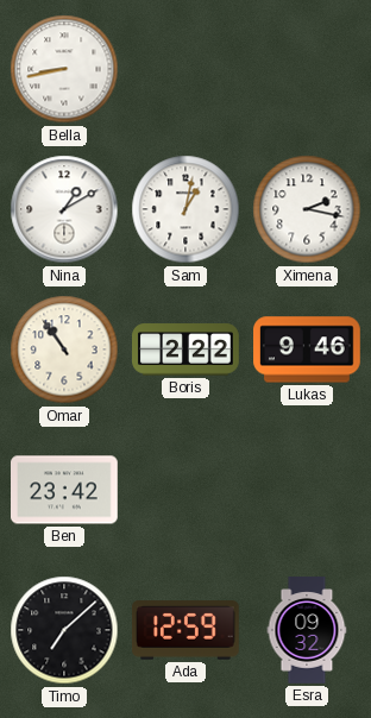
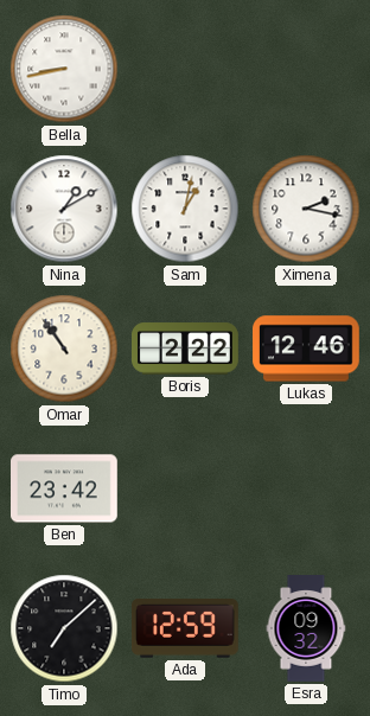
Lukas: 9:46 -> 12:46 (307, 349)
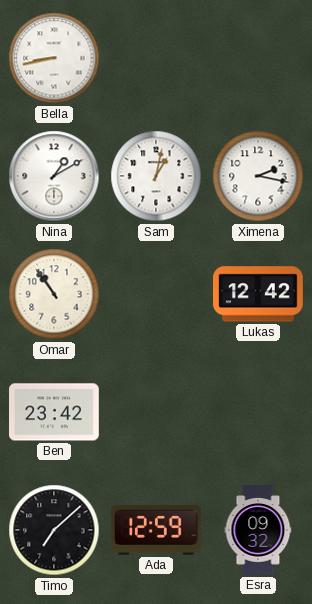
Boris: 2:22 -> none (186, 349)
Lukas: 12:46 -> 12:42 (259, 294)
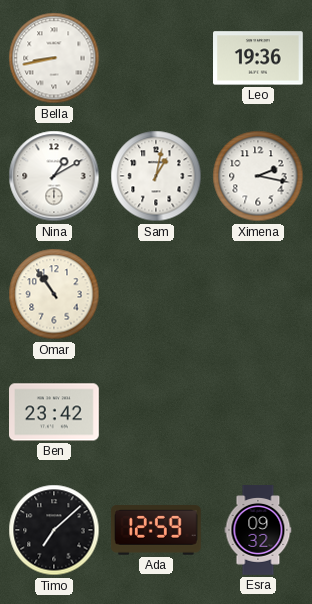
Leo: none -> 19:36 (259, 58)
Lukas: 12:42 -> none (259, 294)
